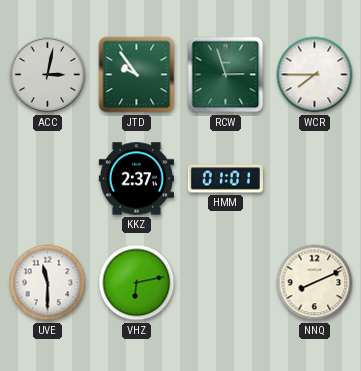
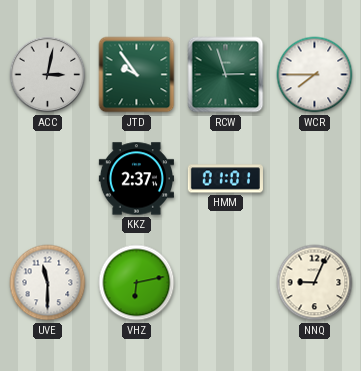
NNQ: 8:11 -> 9:04 (315, 283)
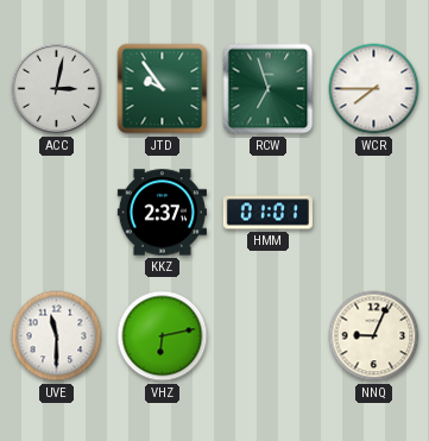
RCW: 2:57 -> 6:57 (269, 89)
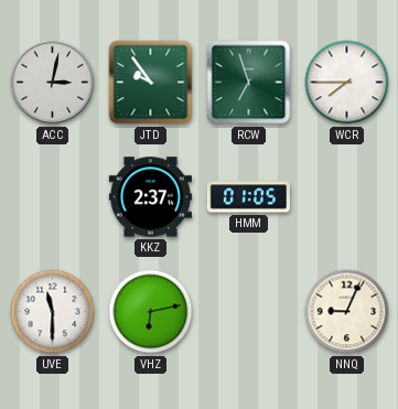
HMM: 01:01 -> 01:05 (248, 197)
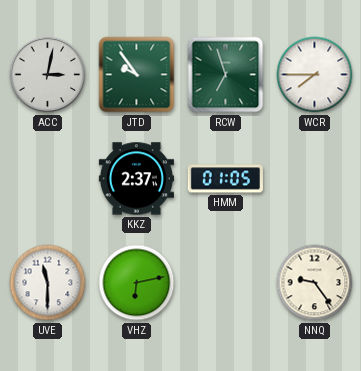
NNQ: 9:04 -> 9:24 (315, 283)
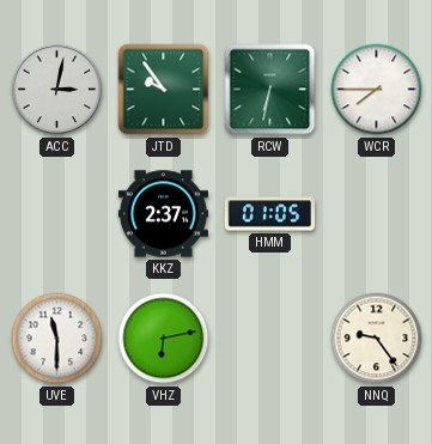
RCW: 6:57 -> 6:32 (270, 90)
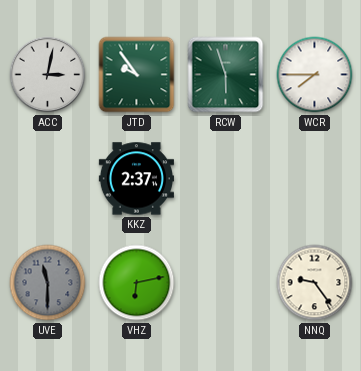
RCW: 6:32 -> 5:57 (226, 75)
HMM: 01:05 -> none (269, 214)
UVE dial: white -> grey (48, 283)
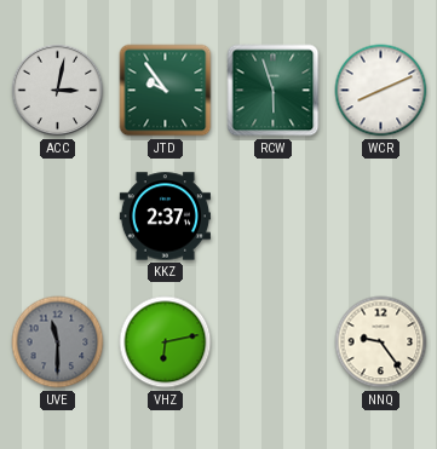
WCR: 7:45 -> 8:11 (381, 91)
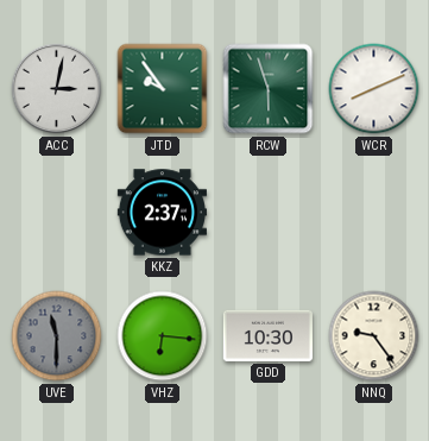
VHZ: 6:13 -> 6:16 (163, 336)
GDD: none -> 10:30 (267, 335)
